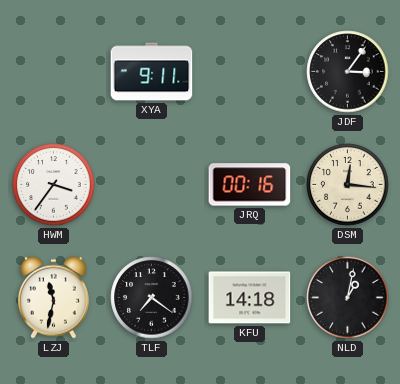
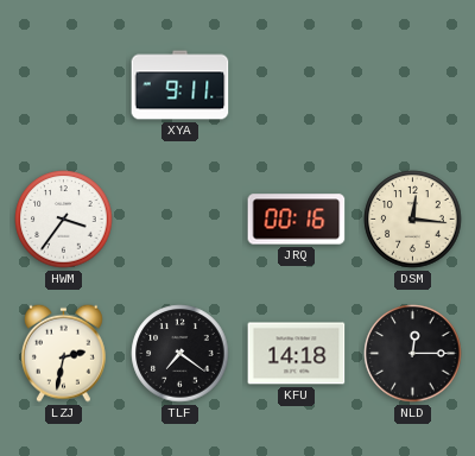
JDF: 3:06 -> none (348, 72)
LZJ: 11:32 -> 2:32 (63, 353)
NLD: 1:02 -> 12:15 (413, 354)
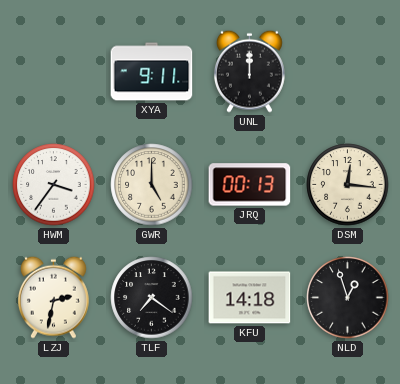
UNL: none -> 12:00 (249, 71)
GWR: none -> 5:00 (152, 185)
JRQ: 00:16 -> 00:13 (250, 185)
NLD: 12:15 -> 12:57 (348, 298)
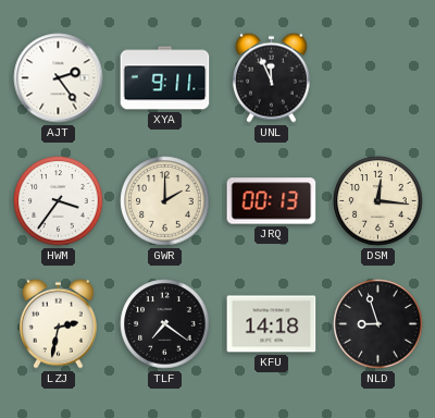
AJT: none -> 2:24 (59, 78)
UNL: 12:00 -> 11:56 (271, 77)
GWR: 5:00 -> 2:00 (165, 201)
NLD: 12:57 -> 8:57 (378, 324)
